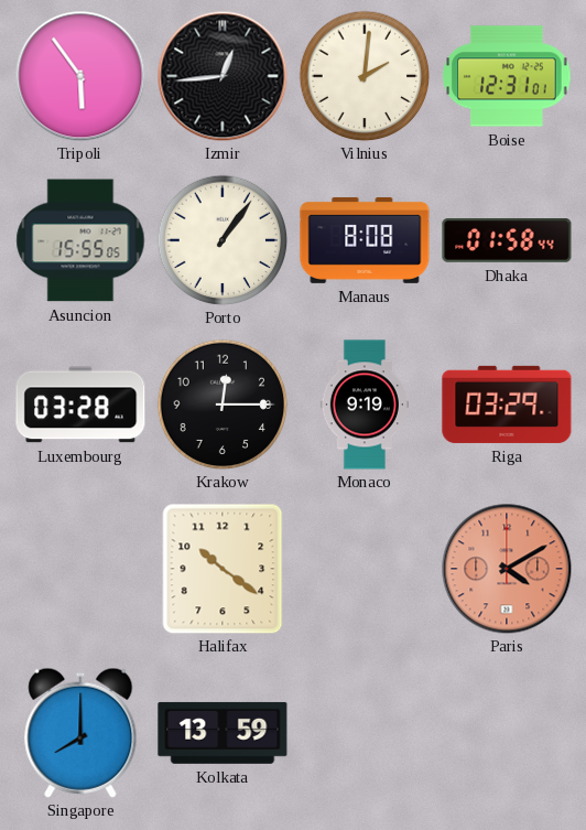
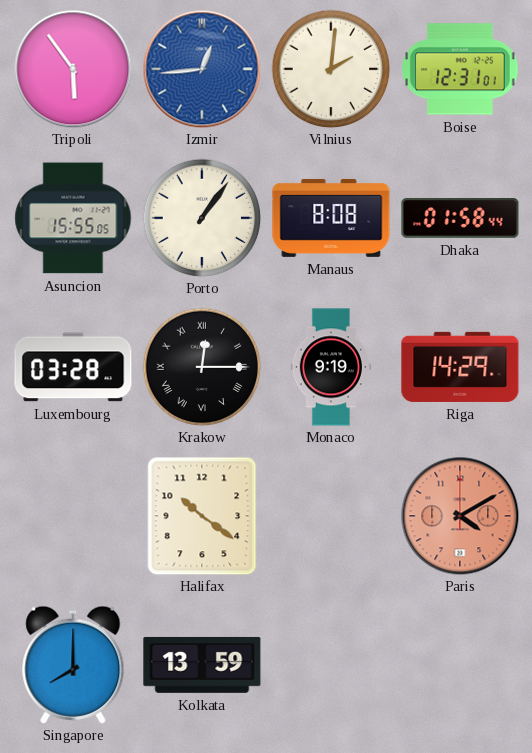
Izmir dial: black -> blue (202, 69)
Krakow numerals: Arabic -> Roman (202, 367)
Riga: 03:29 -> 14:29 (460, 367)
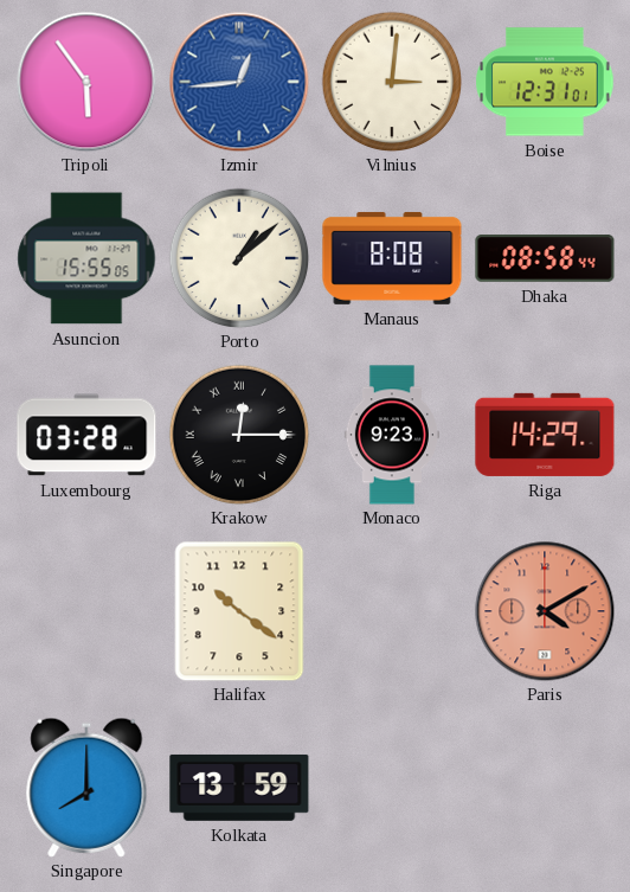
Vilnius: 2:01 -> 3:01 (392, 82)
Porto: 1:06 -> 1:08 (239, 258)
Dhaka: 01:58 -> 08:58 (545, 258)
Monaco: 9:19 -> 9:23 (392, 435)
